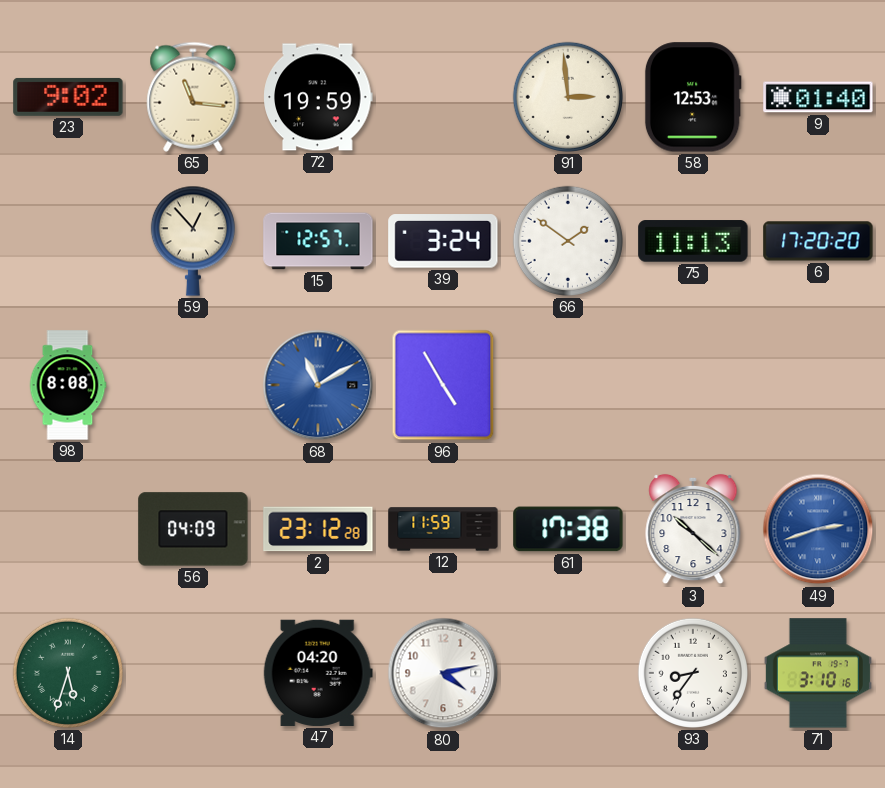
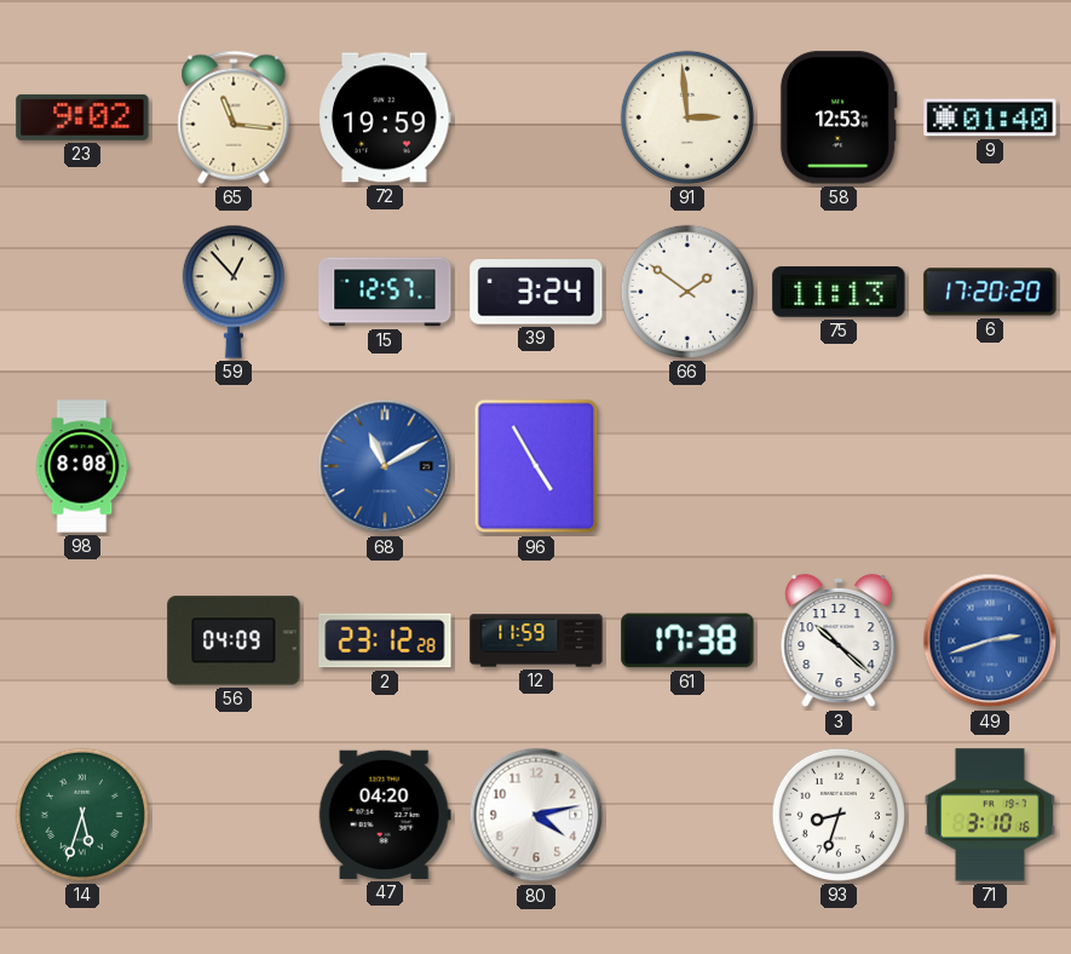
93: 8:36 -> 8:33 (839, 815)
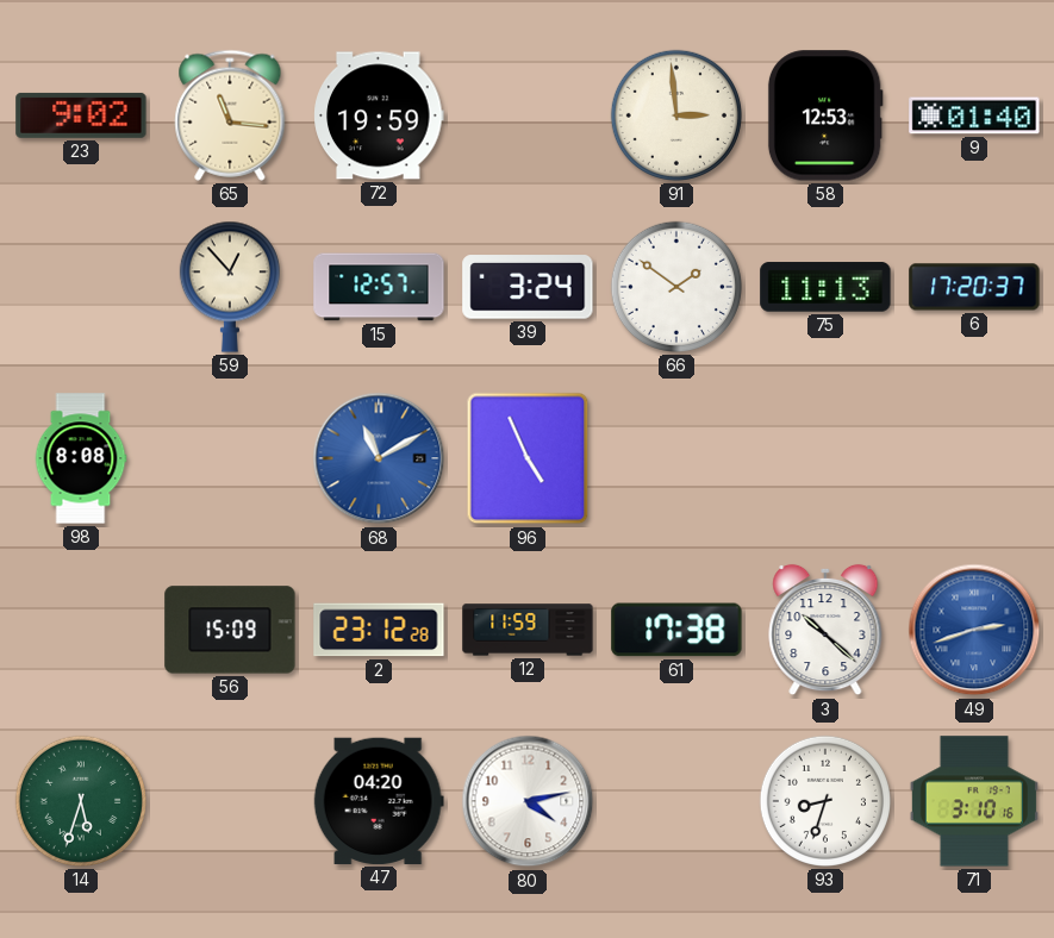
6: 17:20:20 -> 17:20:37 (974, 287)
96: 4:55 -> 4:56 (528, 458)
56: 04:09 -> 15:09 (230, 630)
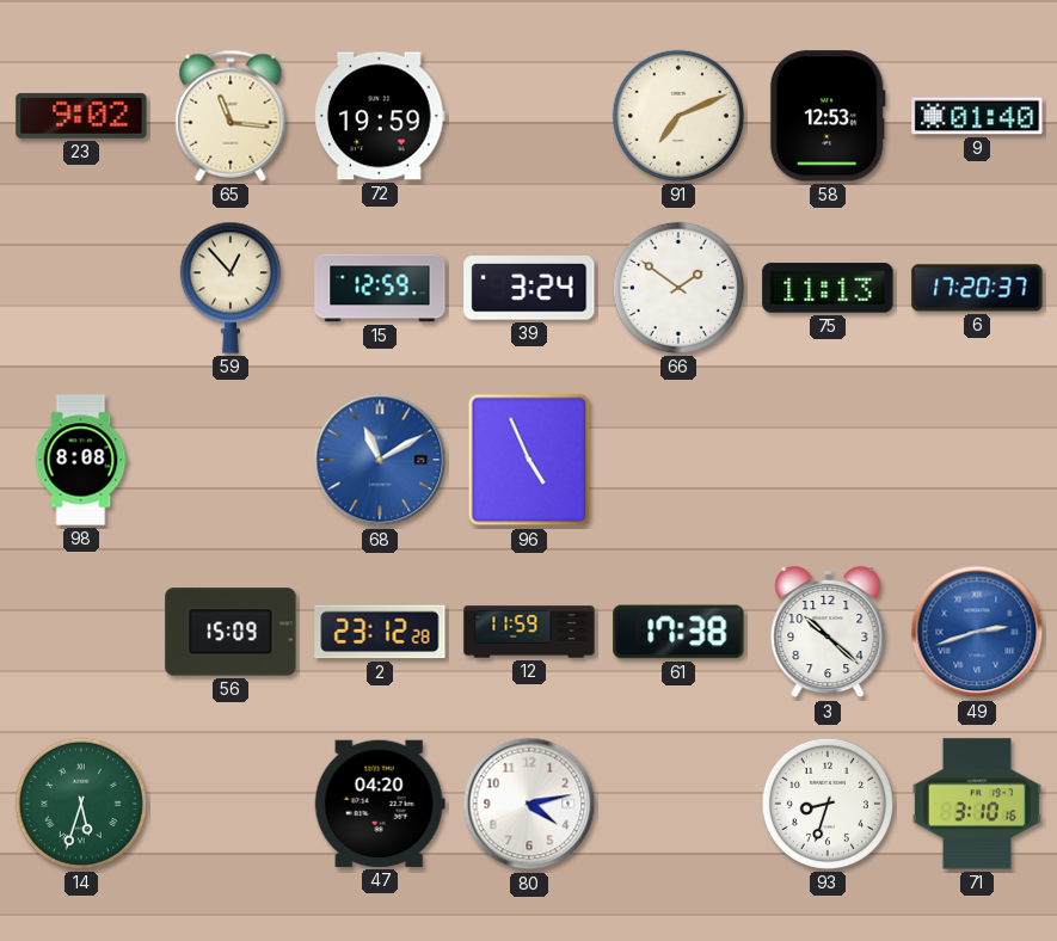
91: 2:59 -> 7:11 (678, 116)
15: 12:57 -> 12:59 (380, 288)
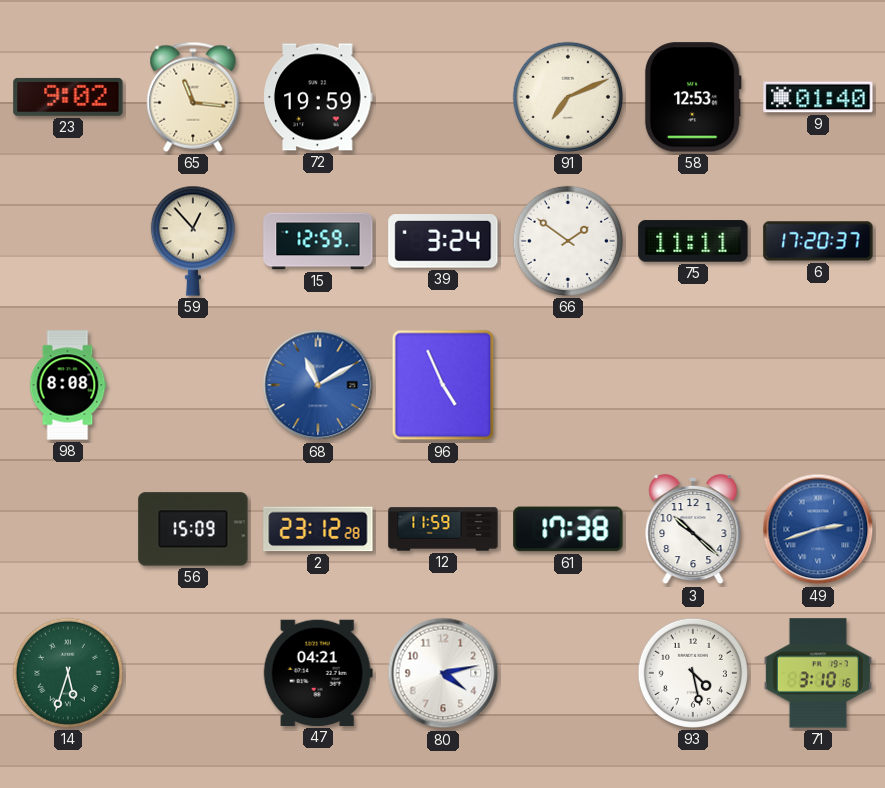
75: 11:13 -> 11:11 (693, 241)
47: 04:20 -> 04:21 (318, 673)
93: 8:33 -> 4:28 (693, 673)
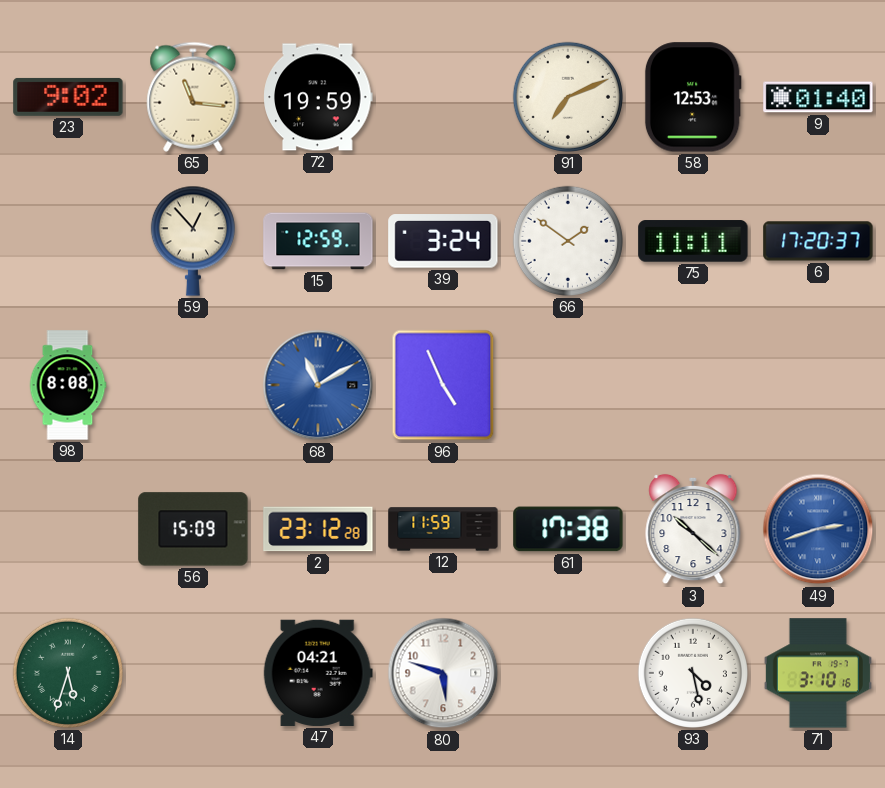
80: 4:13 -> 5:48 (443, 673)
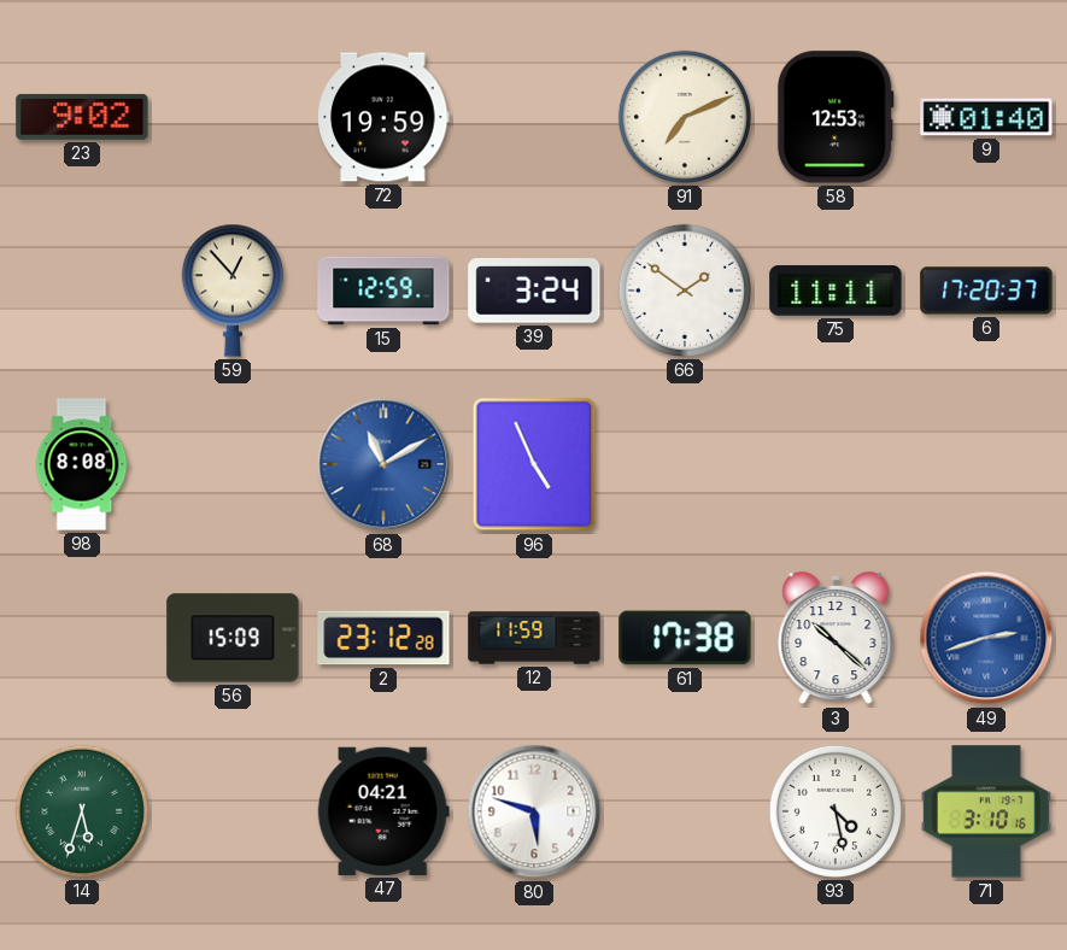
65: 11:16 -> none (193, 97)
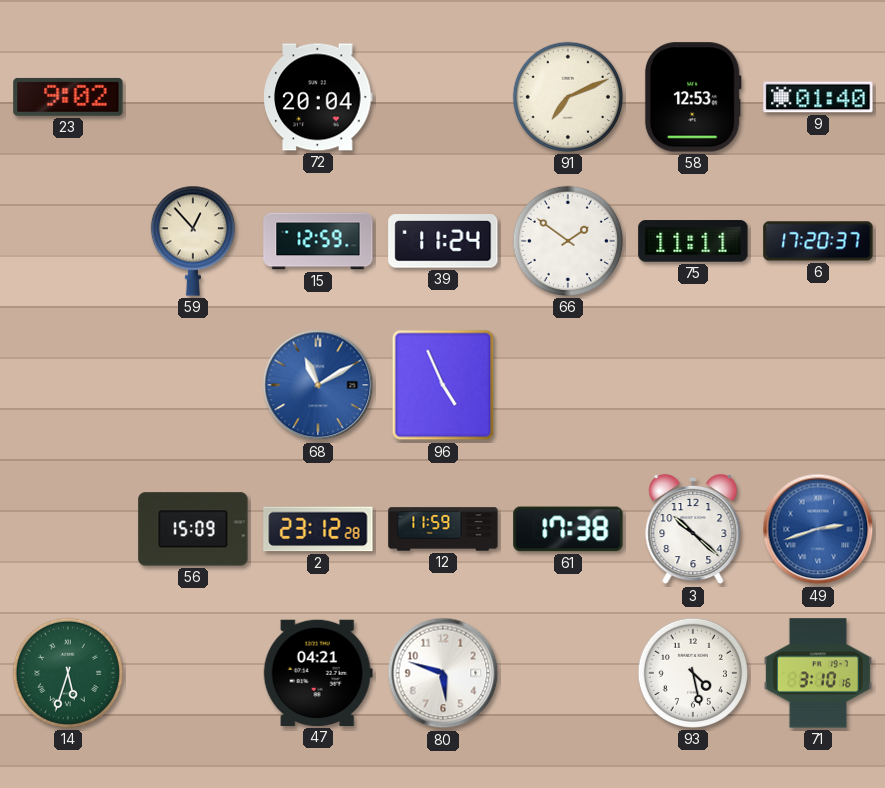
72: 19:59 -> 20:04 (318, 97)
39: 3:24 -> 11:24 (443, 241)
98: 8:08 -> none (82, 464)
